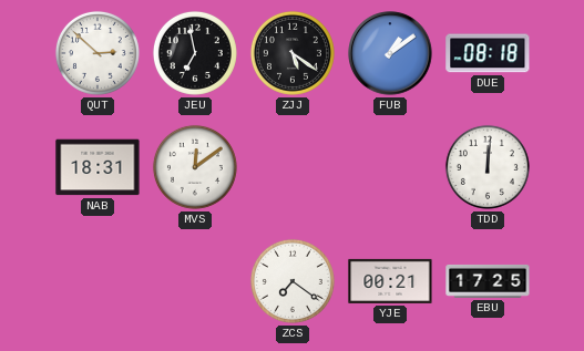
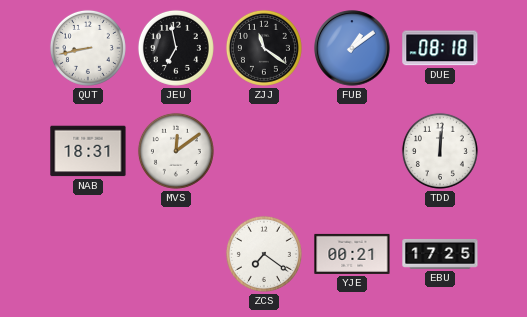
QUT: 2:52 -> 8:43 (88, 48)
ZJJ: 5:21 -> 11:21 (264, 48)
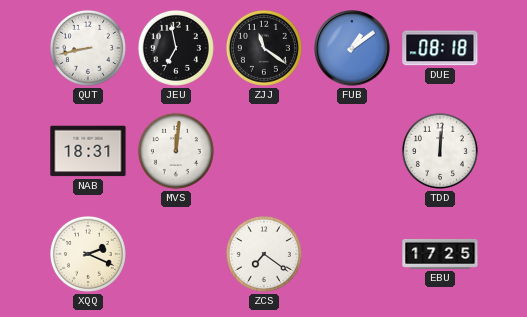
MVS: 12:09 -> 12:01 (176, 151)
XQQ: none -> 2:19 (88, 254)
YJE: 00:21 -> none (352, 254)
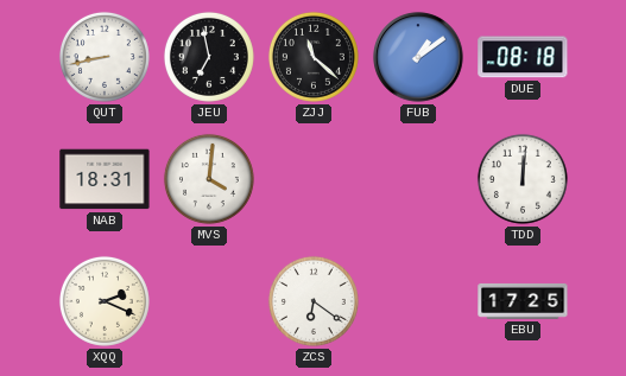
ZJJ: 11:21 -> 11:22 (314, 57)
MVS: 12:01 -> 4:01 (209, 179)
ZCS: 7:21 -> 6:21 (314, 301)
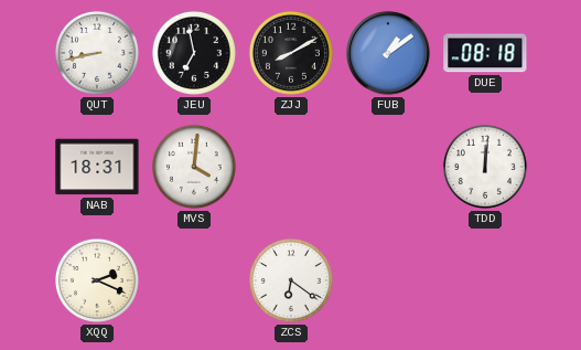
ZJJ: 11:22 -> 8:10 (291, 53)
EBU: 17:25 -> none (523, 301)
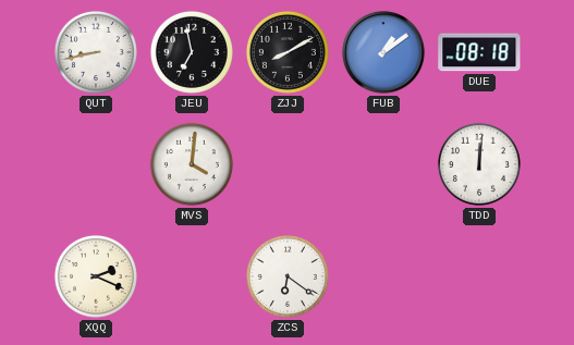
NAB: 18:31 -> none (97, 167)
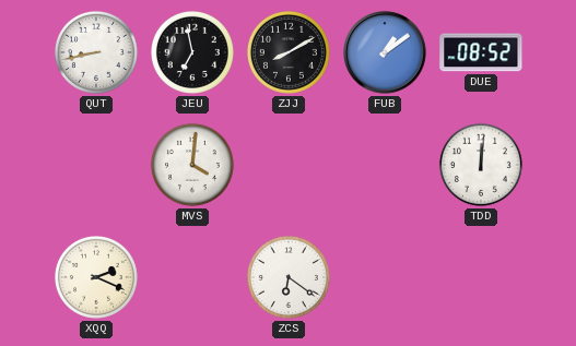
DUE: 08:18 -> 08:52 (481, 52)
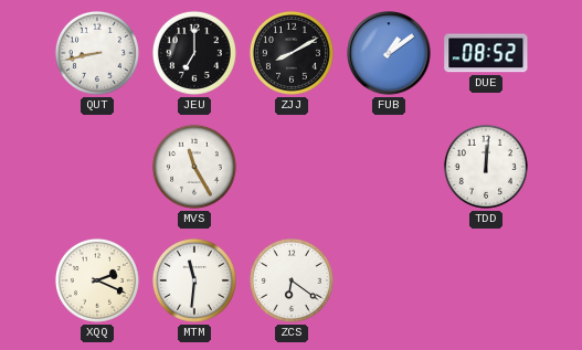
JEU: 6:58 -> 7:00 (194, 53)
MVS: 4:01 -> 11:25 (194, 167)
MTM: none -> 11:31 (194, 280)
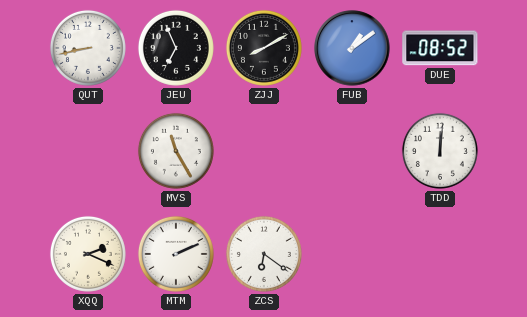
JEU: 7:00 -> 6:56 (176, 48)
MTM: 11:31 -> 2:11 (176, 254)
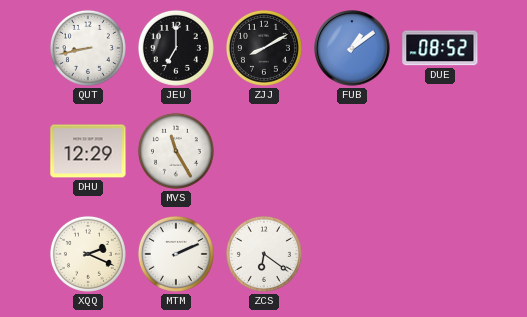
JEU: 6:56 -> 7:00 (176, 48)
DHU: none -> 12:29 (88, 151)
TDD: 12:01 -> none (440, 151)
